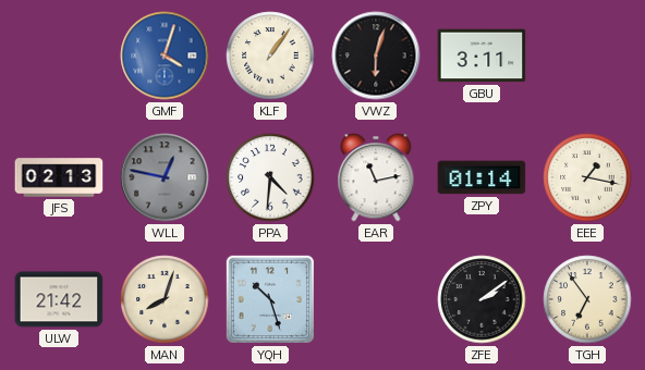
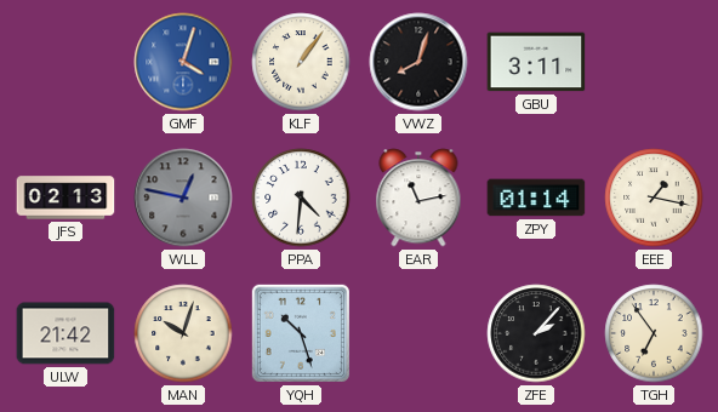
VWZ: 6:03 -> 8:03 (418, 62)
MAN: 8:03 -> 10:03 (183, 333)
ZFE: 2:09 -> 2:07 (536, 333)
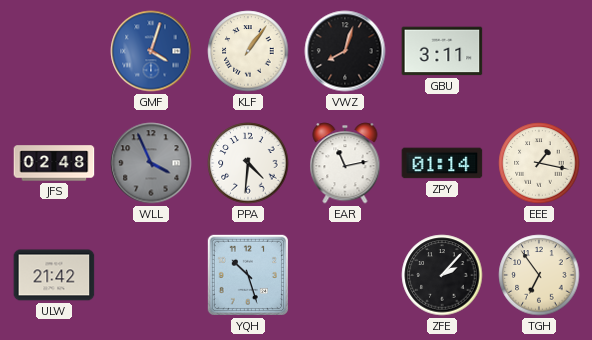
JFS: 02:13 -> 02:48 (54, 163)
WLL: 12:47 -> 3:56 (151, 163)
MAN: 10:03 -> none (183, 333)
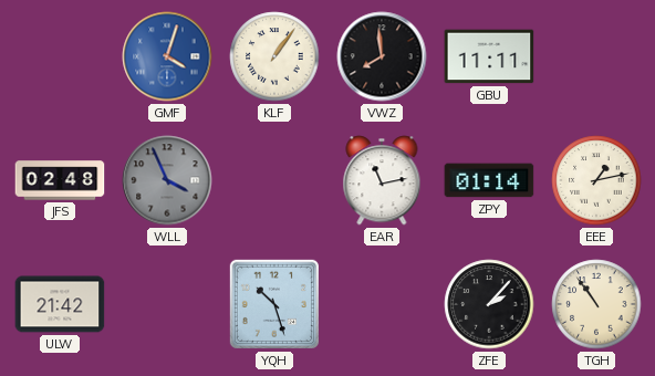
VWZ: 8:03 -> 7:59 (382, 56)
GBU: 3:11 -> 11:11 (489, 56)
PPA: 4:31 -> none (248, 163)
EEE: 1:17 -> 1:13 (596, 180)
TGH: 6:54 -> 10:54 (596, 304)
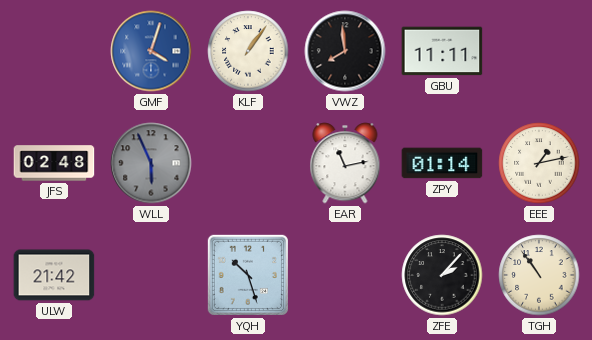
WLL: 3:56 -> 5:56 (151, 163)
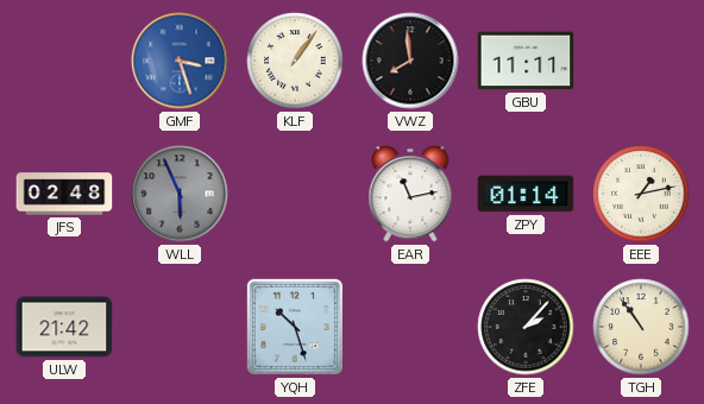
GMF: 4:03 -> 3:27 (180, 61)
